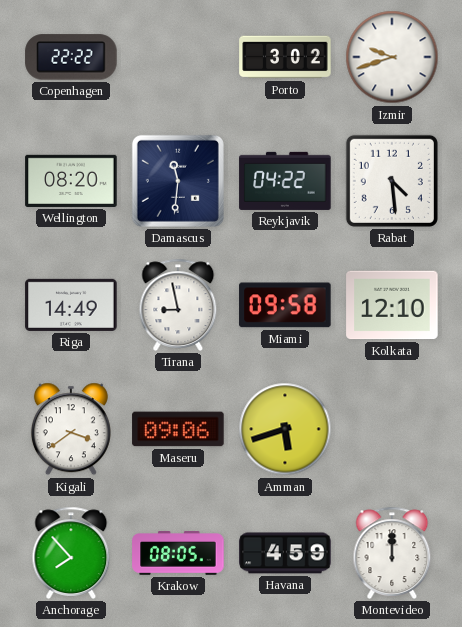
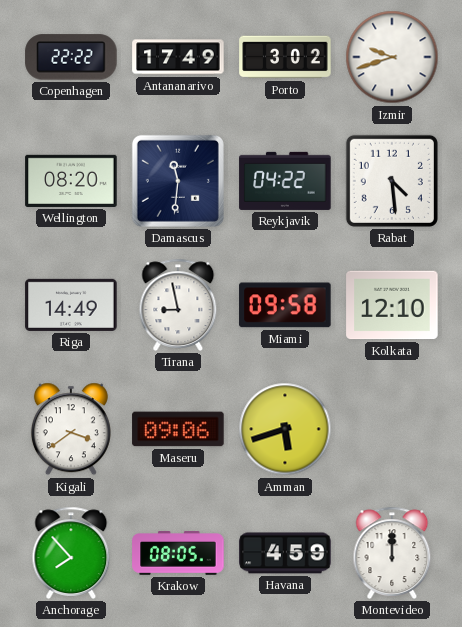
Antananarivo: none -> 17:49 (178, 57)
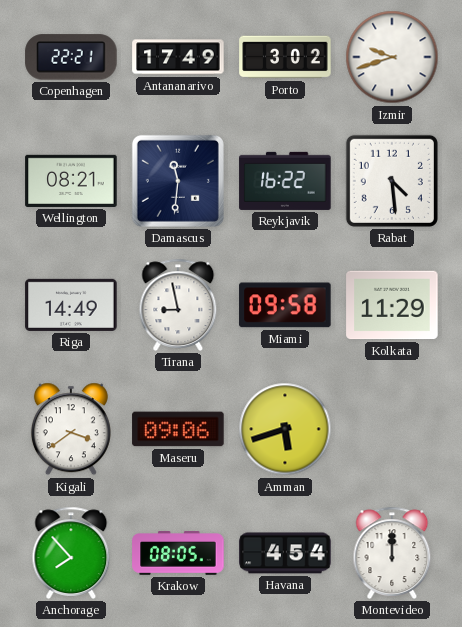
Copenhagen: 22:22 -> 22:21 (71, 57)
Wellington: 08:20 -> 08:21 (71, 181)
Reykjavik: 04:22 -> 16:22 (285, 181)
Kolkata: 12:10 -> 11:29 (392, 305)
Havana: 4:59 -> 4:54 (285, 553)
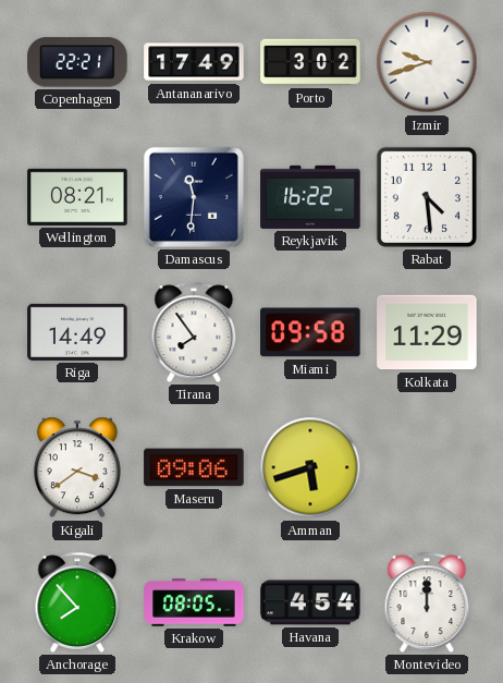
Tirana: 8:58 -> 7:54 (194, 332)
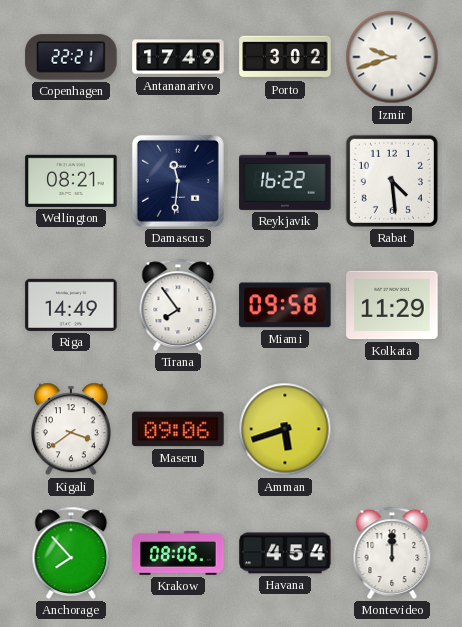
Krakow: 08:05 -> 08:06 (178, 553)
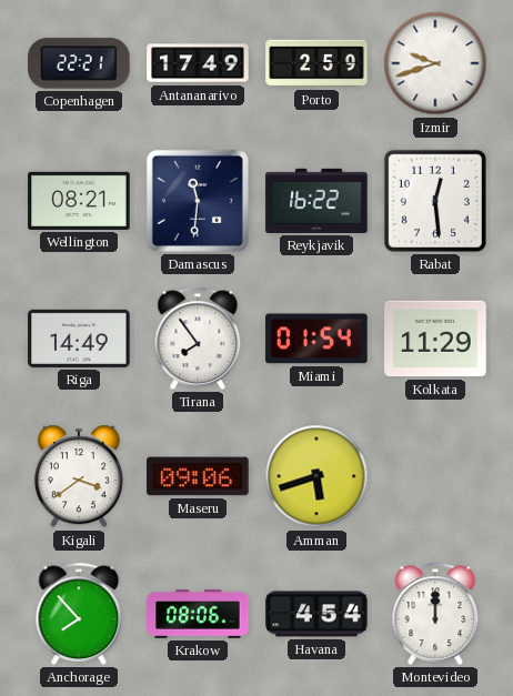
Porto: 3:02 -> 2:59 (316, 63)
Rabat: 4:29 -> 12:29 (435, 201)
Miami: 09:58 -> 01:54 (316, 339)
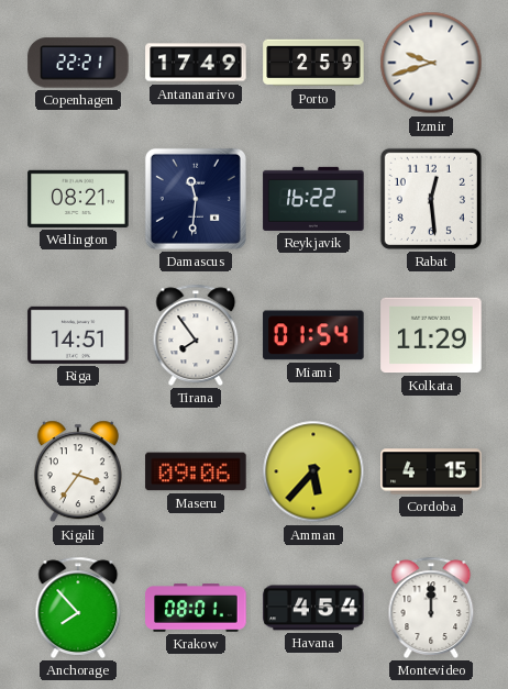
Riga: 14:49 -> 14:51 (78, 335)
Kigali: 3:39 -> 3:36 (78, 471)
Amman: 5:42 -> 5:37 (313, 471)
Cordoba: none -> 4:15 (431, 471)
Krakow: 08:06 -> 08:01 (196, 608)
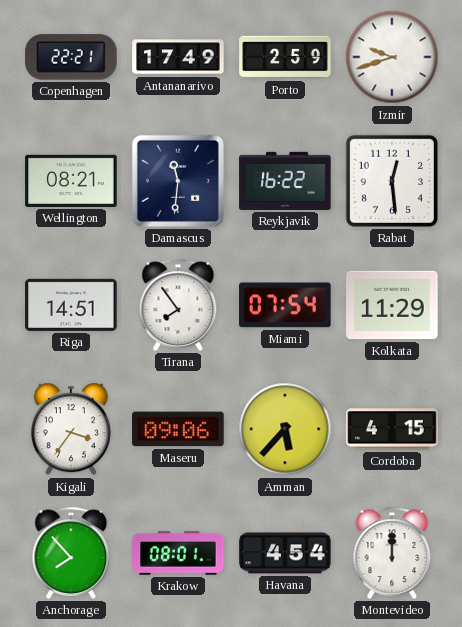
Miami: 01:54 -> 07:54 (285, 305)
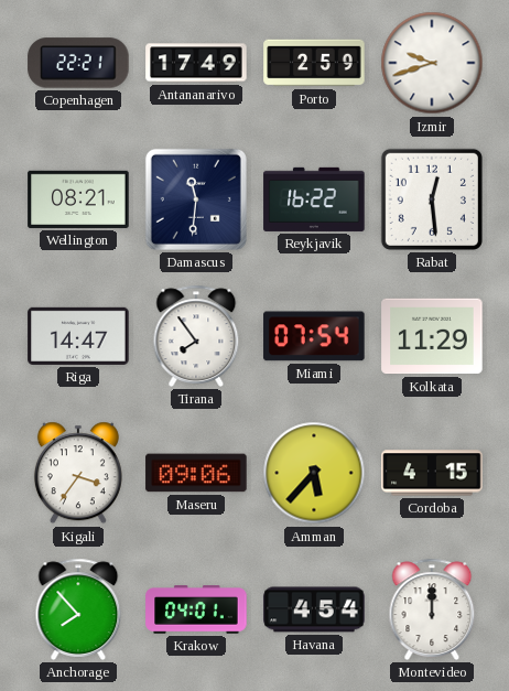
Riga: 14:51 -> 14:47 (78, 336)
Krakow: 08:01 -> 04:01 (196, 609)
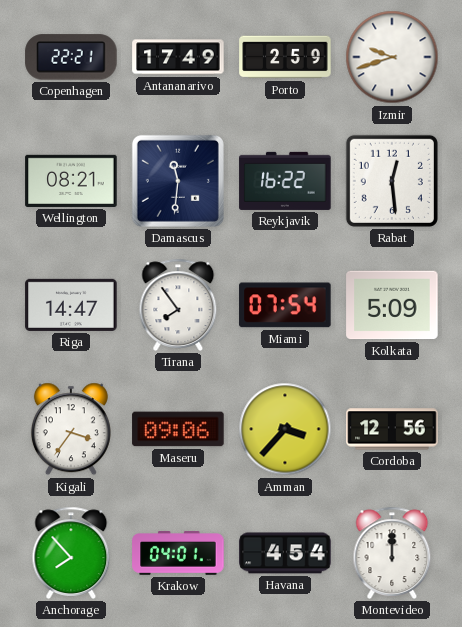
Kolkata: 11:29 -> 5:09 (392, 305)
Amman: 5:37 -> 3:37 (285, 429)
Cordoba: 4:15 -> 12:56 (392, 429)
